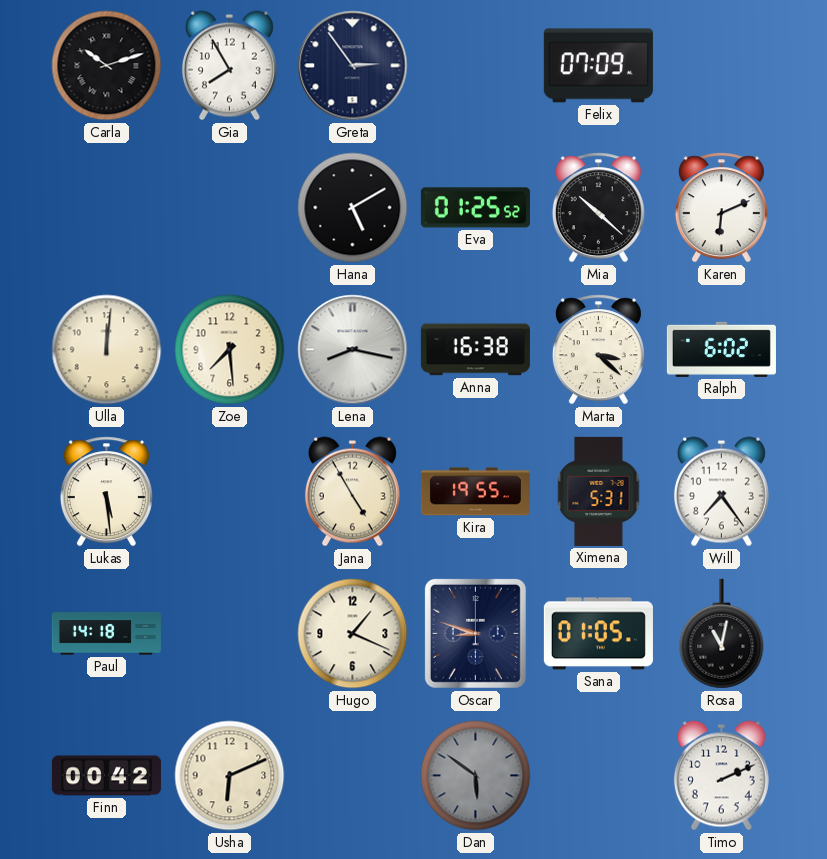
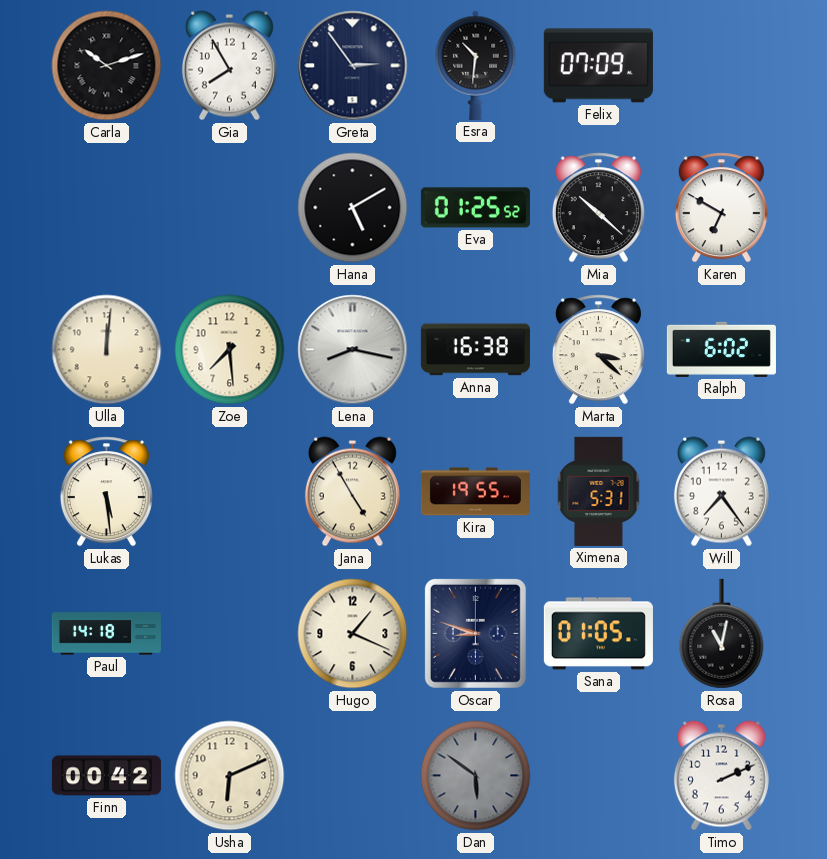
Esra: none -> 10:31 (476, 65)
Karen: 6:11 -> 6:50 (721, 208)
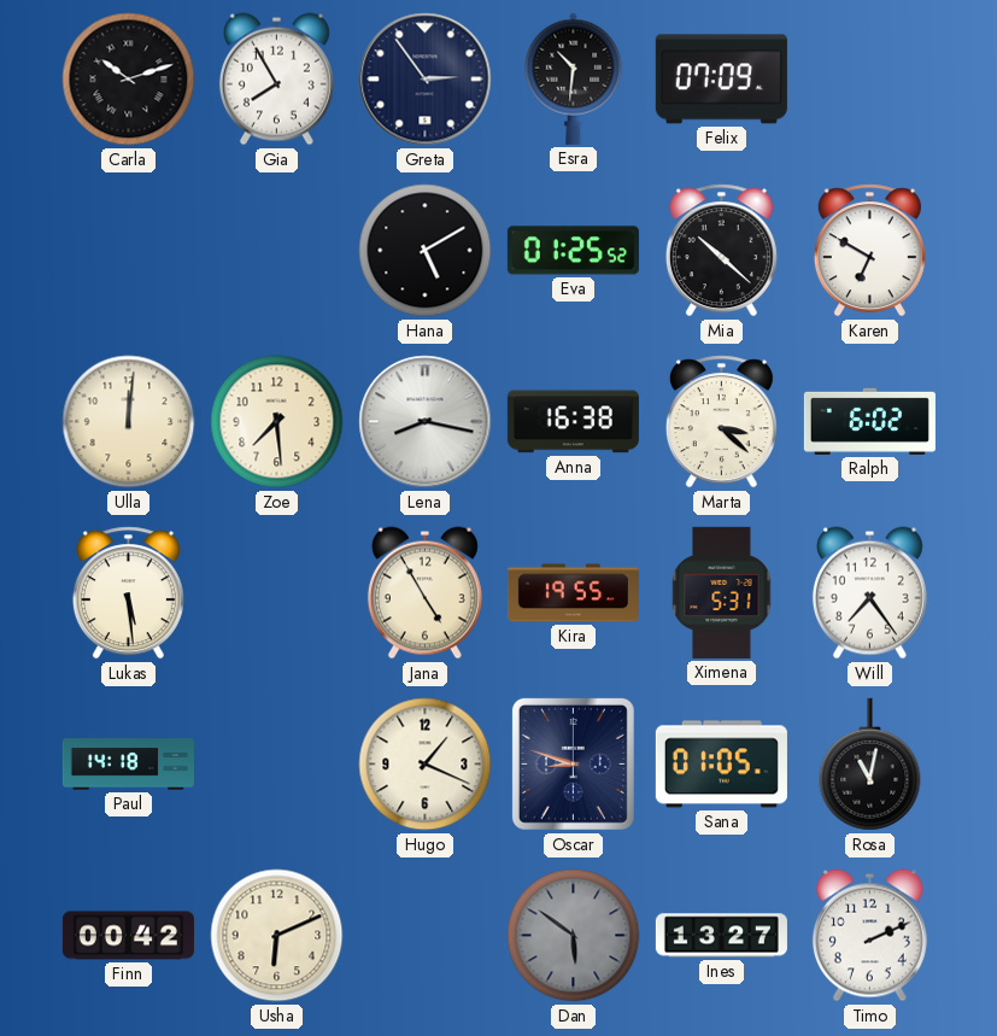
Ines: none -> 13:27 (721, 936)
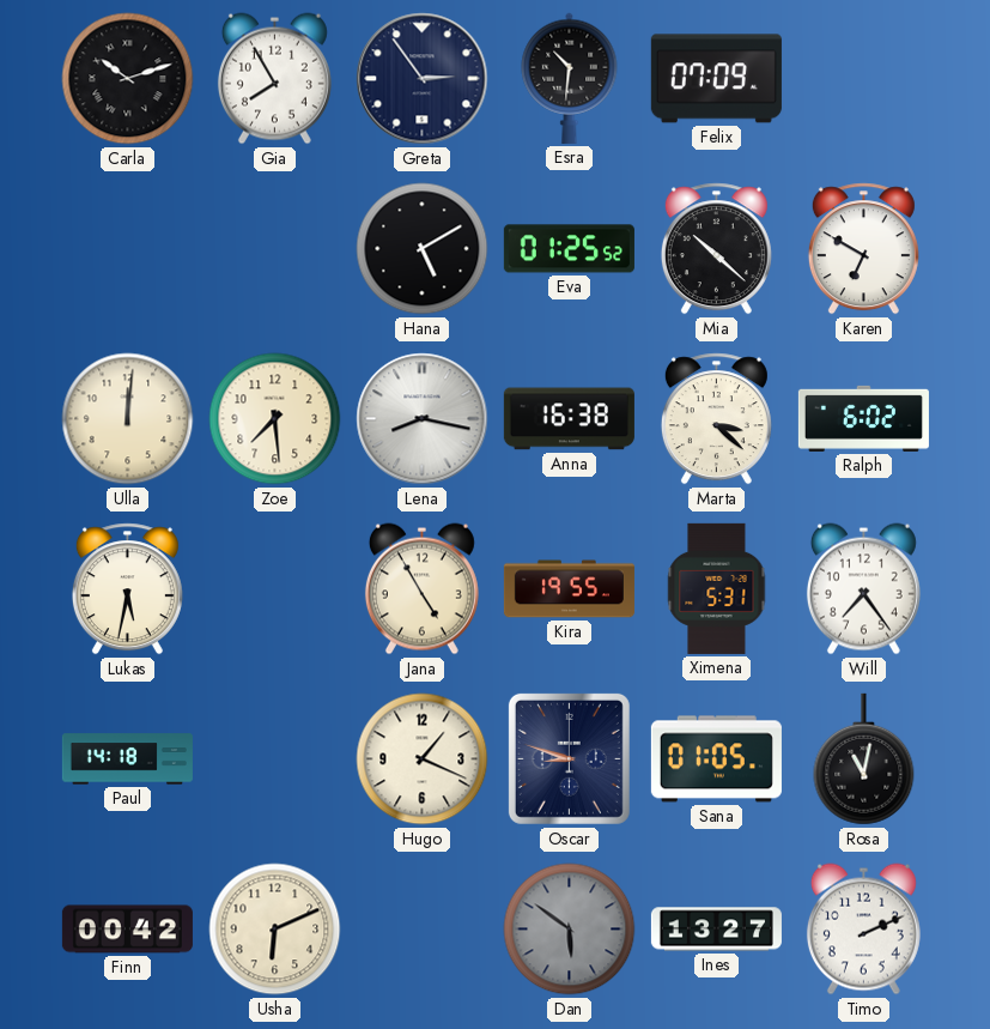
Lukas: 5:29 -> 5:32 (127, 589)
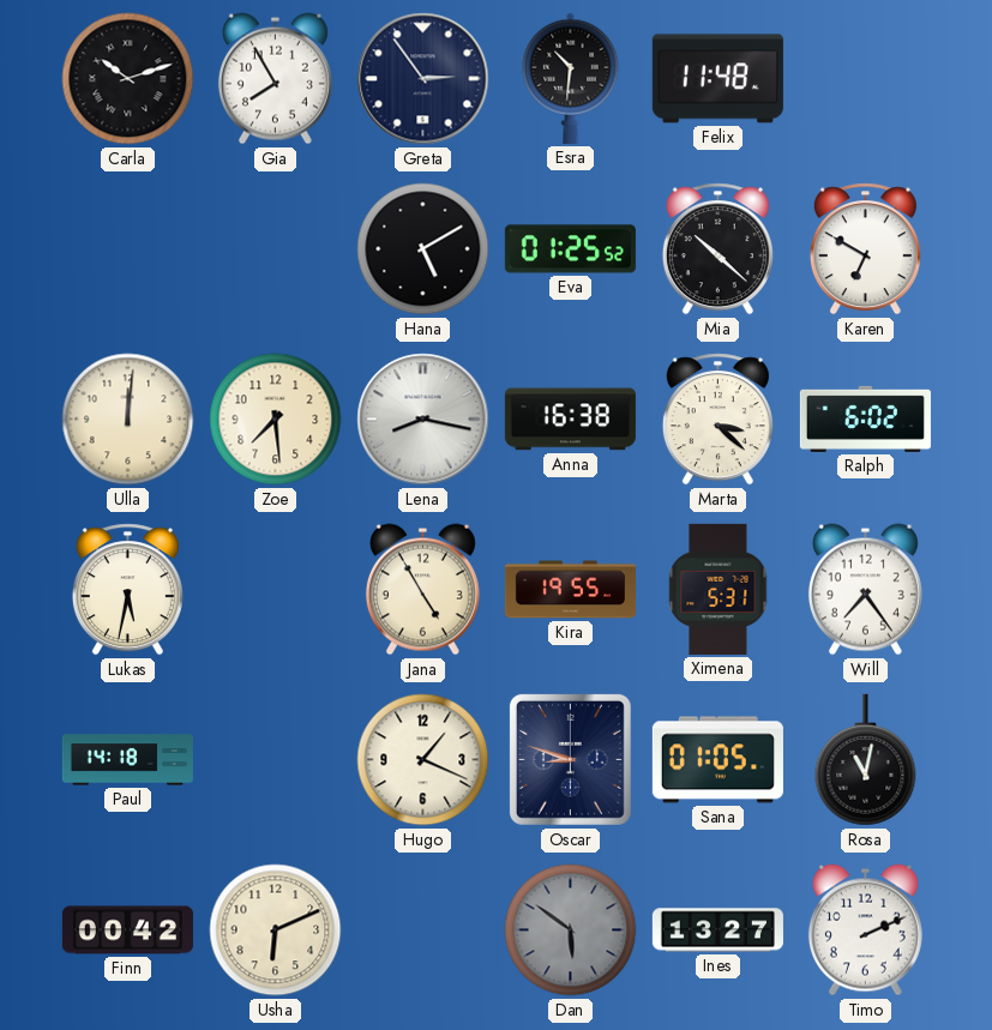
Felix: 07:09 -> 11:48 (717, 79)
